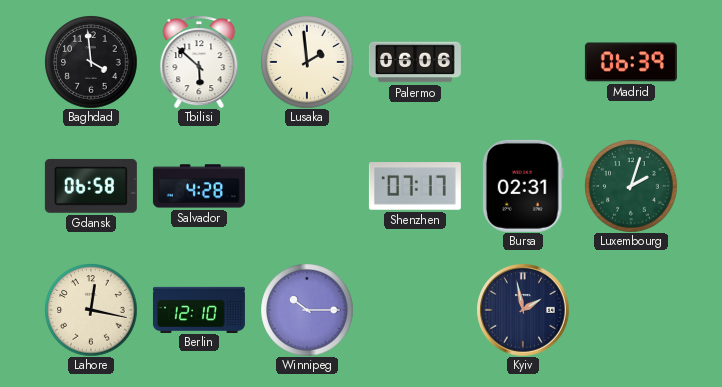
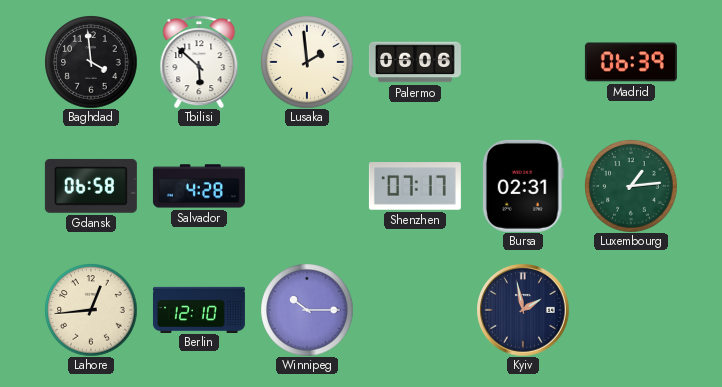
Luxembourg: 2:03 -> 1:14 (631, 186)
Lahore: 12:17 -> 12:44 (91, 310)
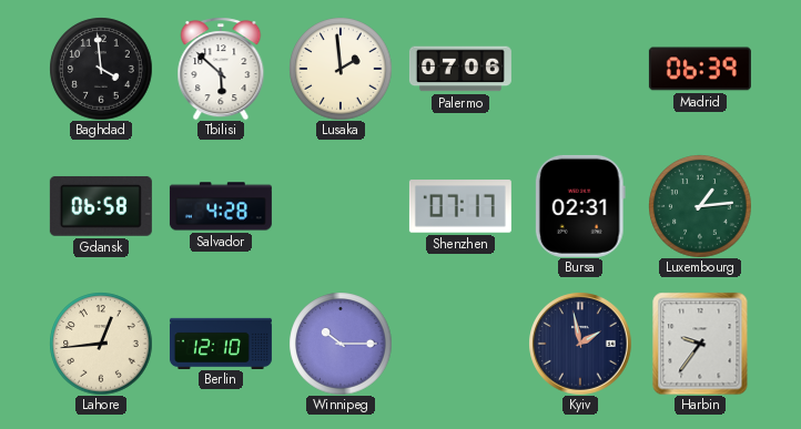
Palermo: 06:06 -> 07:06 (460, 69)
Harbin: none -> 9:36 (700, 344)
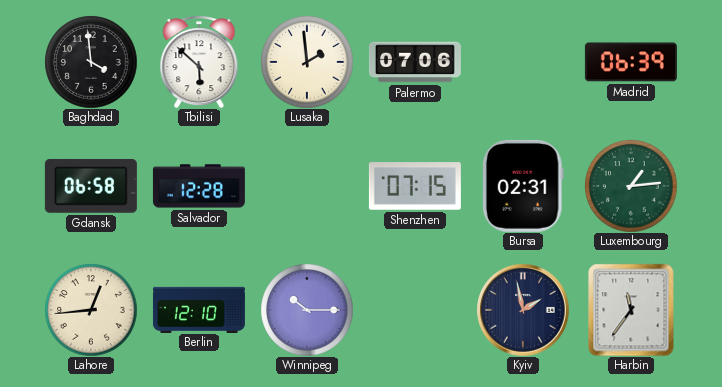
Salvador: 4:28 -> 12:28 (199, 186)
Shenzhen: 07:17 -> 07:15 (415, 186)
Harbin: 9:36 -> 11:36 (631, 310)
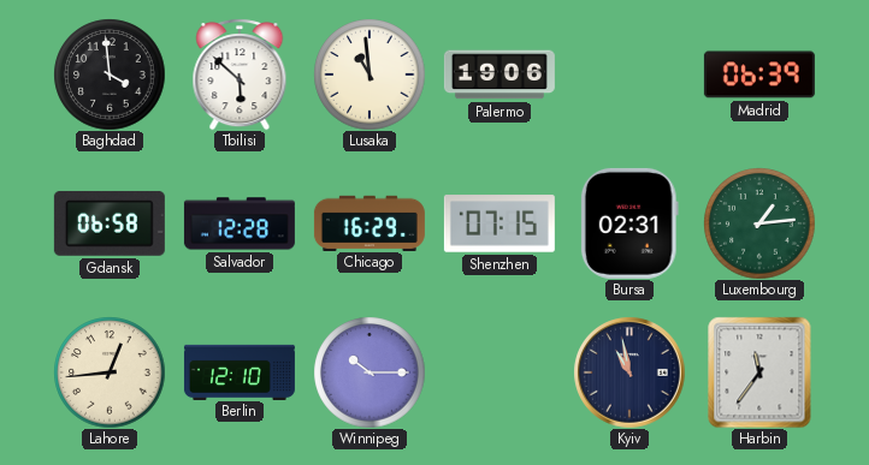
Lusaka: 1:59 -> 10:59 (370, 74)
Palermo: 07:06 -> 19:06 (499, 74)
Chicago: none -> 16:29 (370, 222)
Kyiv: 1:58 -> 10:58 (629, 372)
